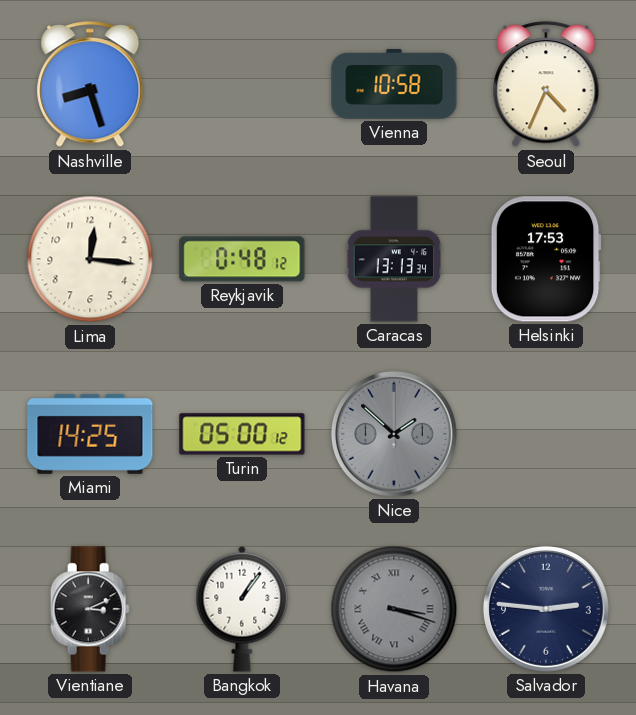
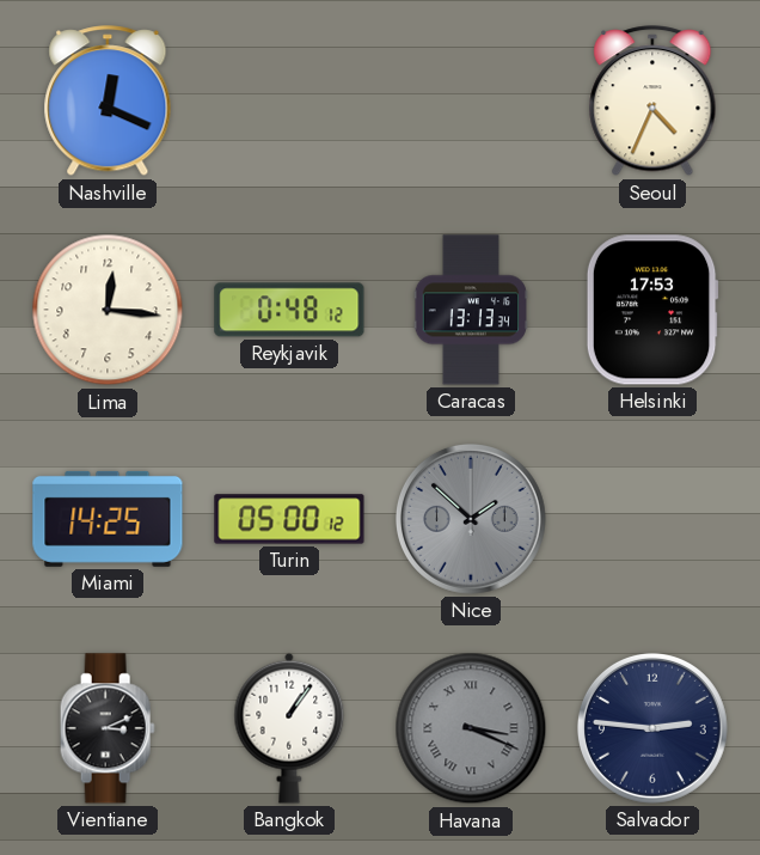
Nashville: 8:27 -> 12:19 (108, 102)
Vienna: 10:58 -> none (394, 85)
Havana: 3:18 -> 3:19 (471, 728)
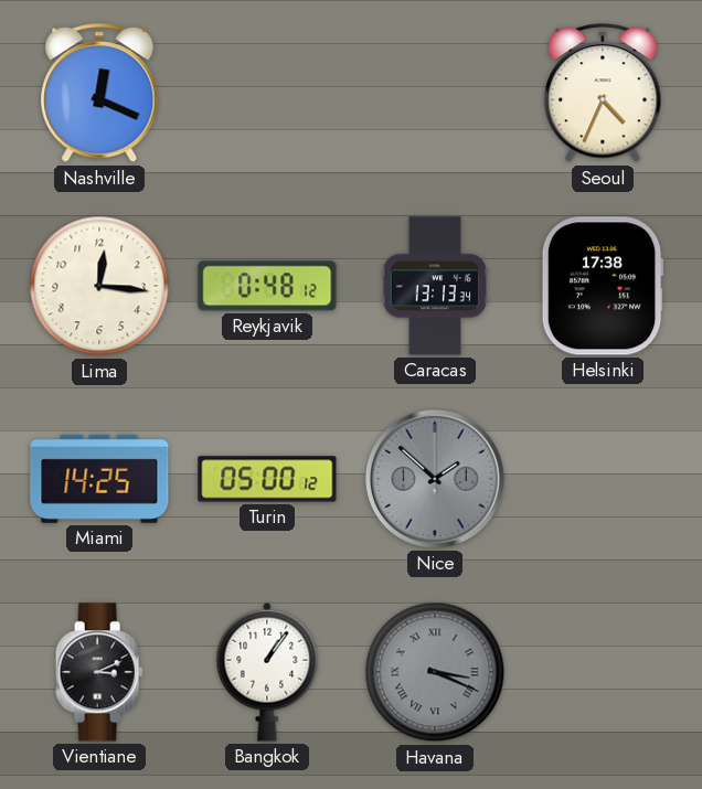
Helsinki: 17:53 -> 17:38 (603, 286)
Salvador: 2:46 -> none (652, 728)
